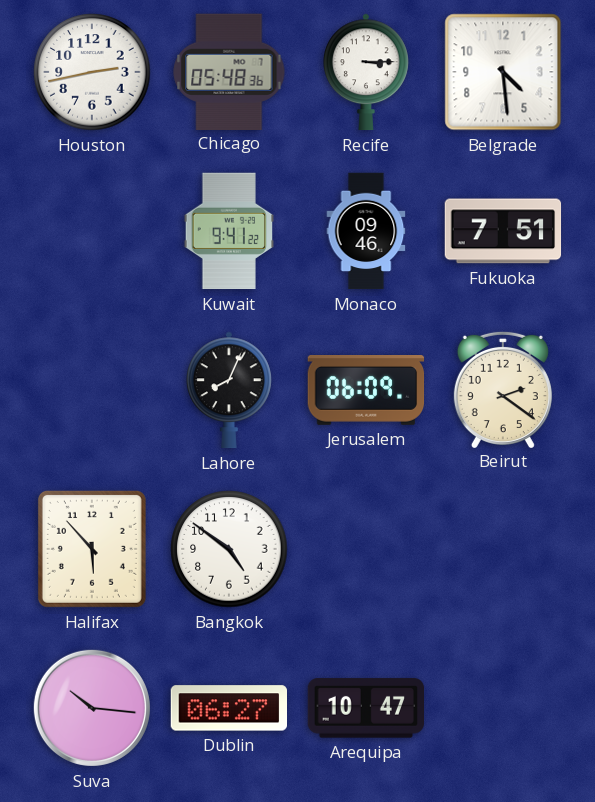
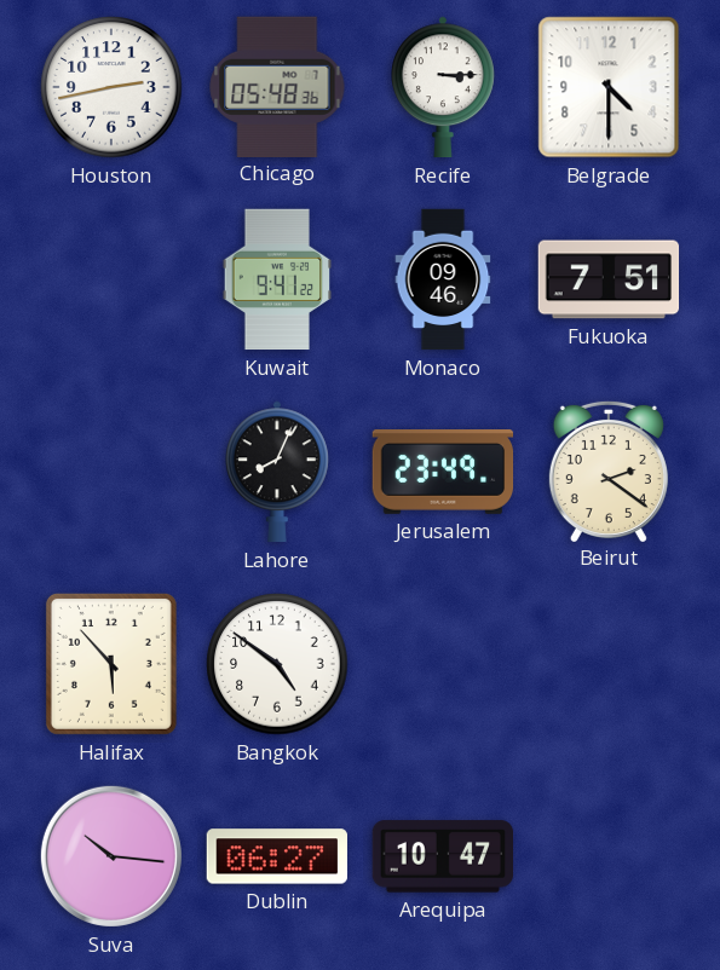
Belgrade: 4:29 -> 4:30 (609, 87)
Jerusalem: 06:09 -> 23:49 (443, 473)
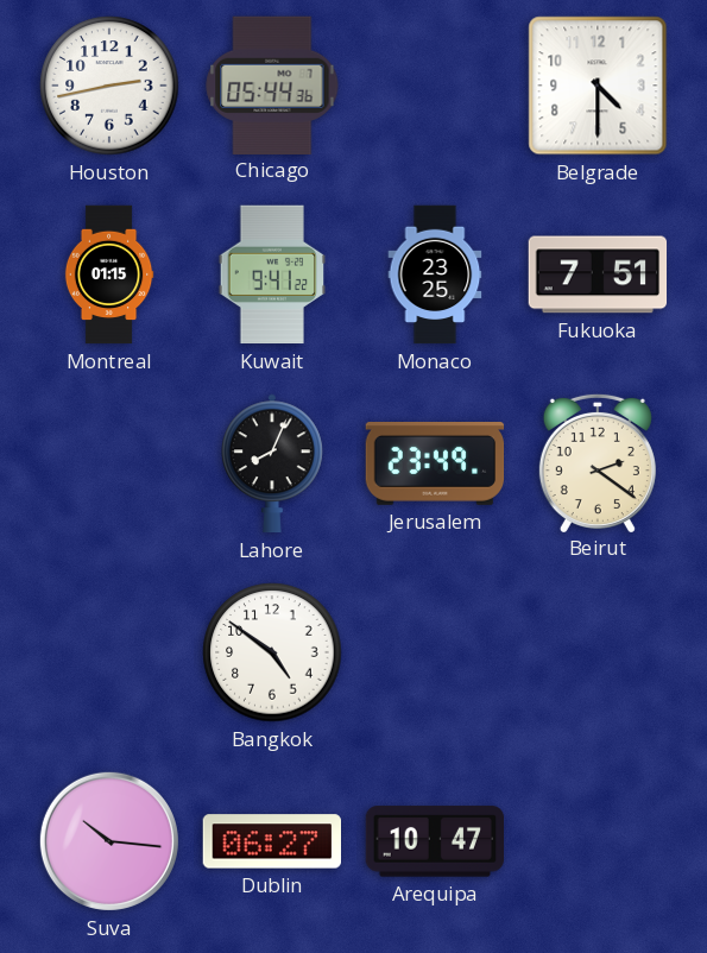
Chicago: 05:48 -> 05:44 (272, 84)
Recife: 3:15 -> none (444, 87)
Montreal: none -> 01:15 (109, 274)
Monaco: 09:46 -> 23:25 (435, 274)
Halifax: 5:53 -> none (111, 664)
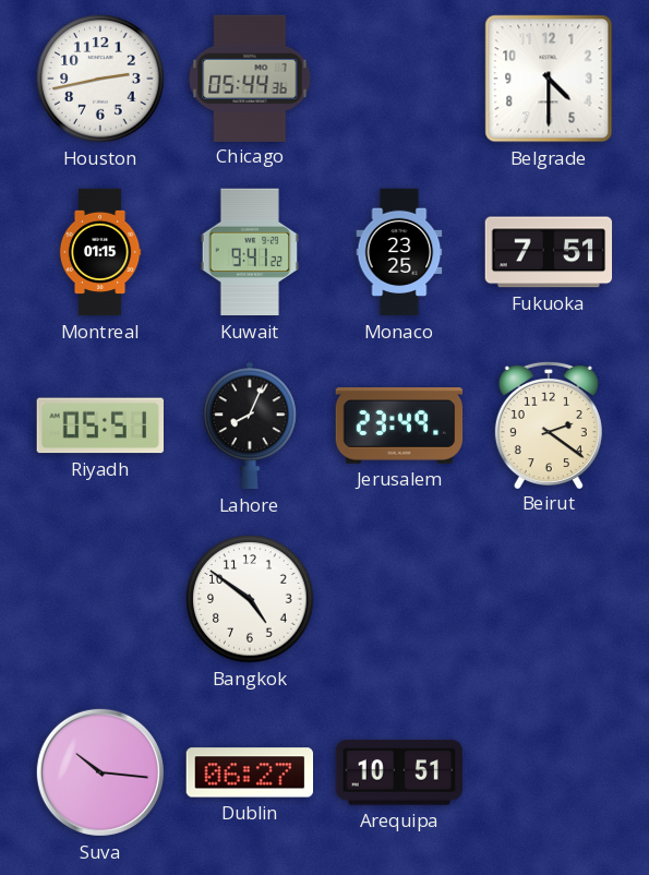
Riyadh: none -> 05:51 (99, 425)
Arequipa: 10:47 -> 10:51 (398, 772)
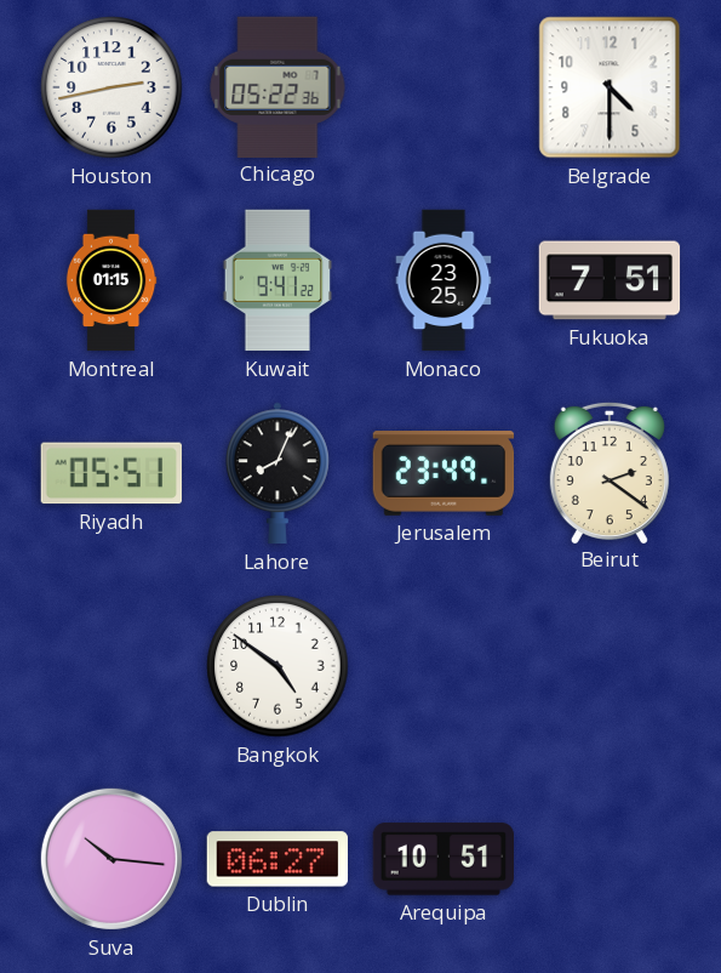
Chicago: 05:44 -> 05:22 (277, 86)
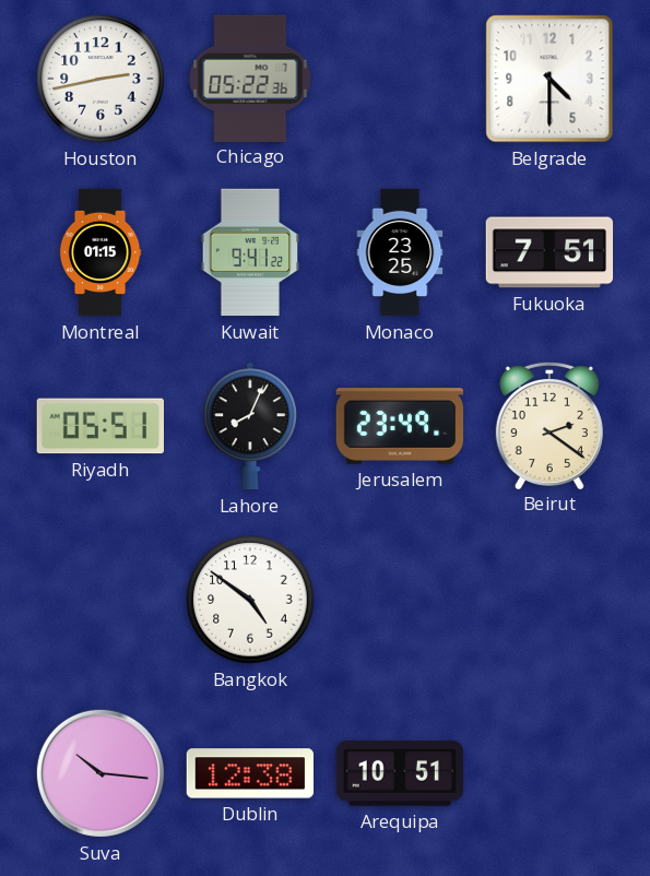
Dublin: 06:27 -> 12:38 (250, 773)
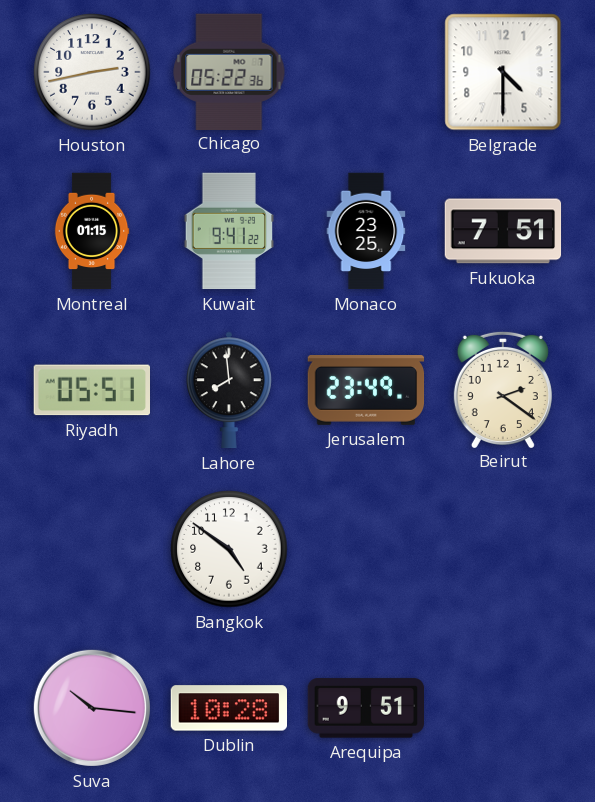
Lahore: 8:04 -> 7:59 (230, 390)
Dublin: 12:38 -> 10:28 (229, 708)
Arequipa: 10:51 -> 9:51 (365, 708)
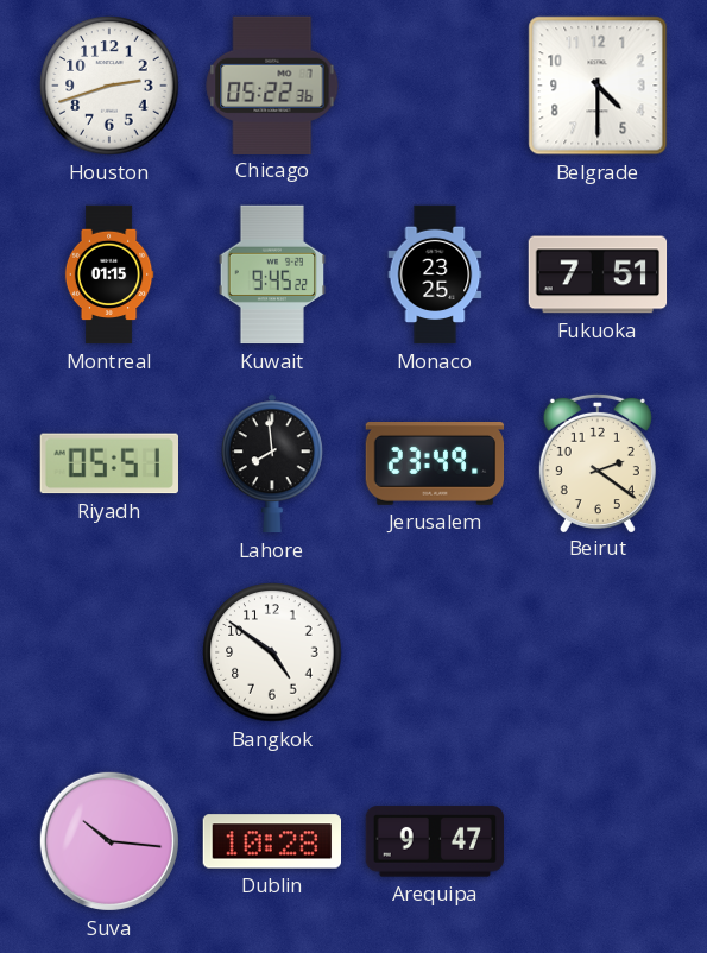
Houston: 2:43 -> 2:42 (109, 86)
Kuwait: 9:41 -> 9:45 (272, 274)
Arequipa: 9:51 -> 9:47 (434, 841)
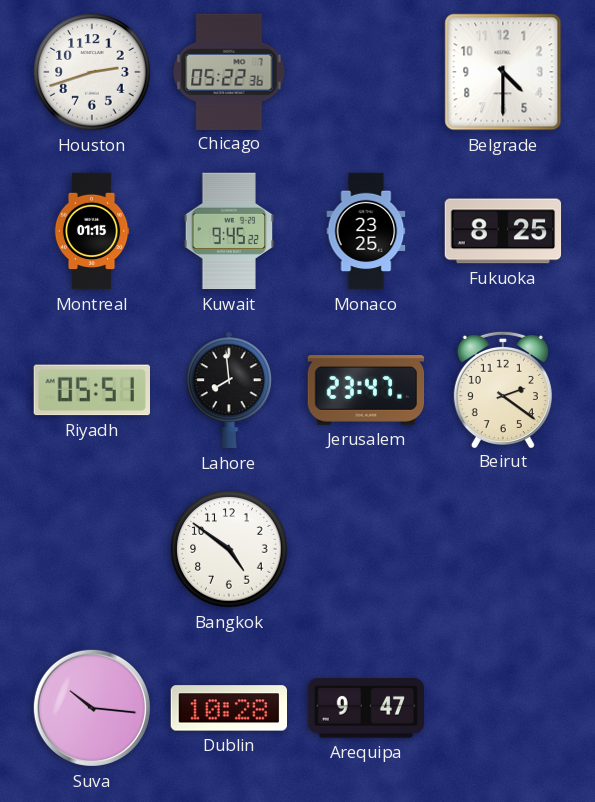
Fukuoka: 7:51 -> 8:25 (503, 231)
Jerusalem: 23:49 -> 23:47 (366, 391)
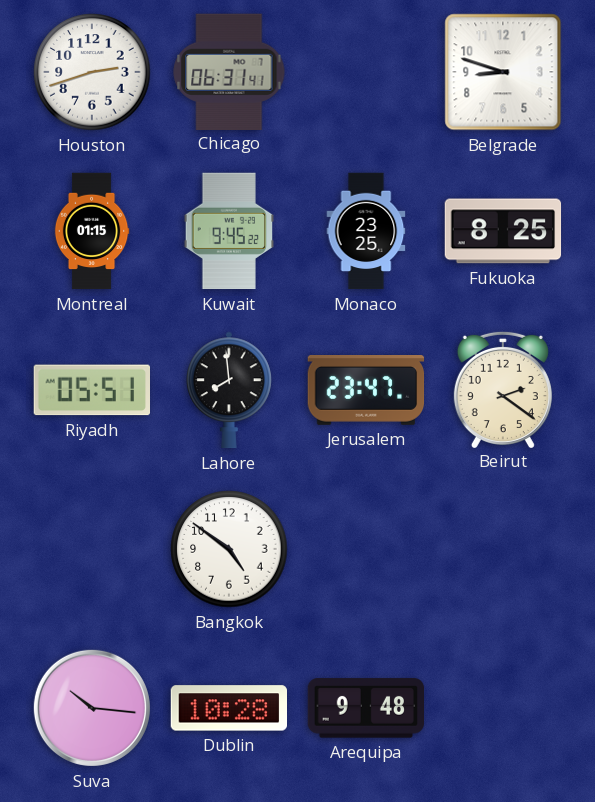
Chicago: 05:22 -> 06:31 (229, 71)
Belgrade: 4:30 -> 8:48 (503, 72)
Arequipa: 9:47 -> 9:48 (365, 708)
